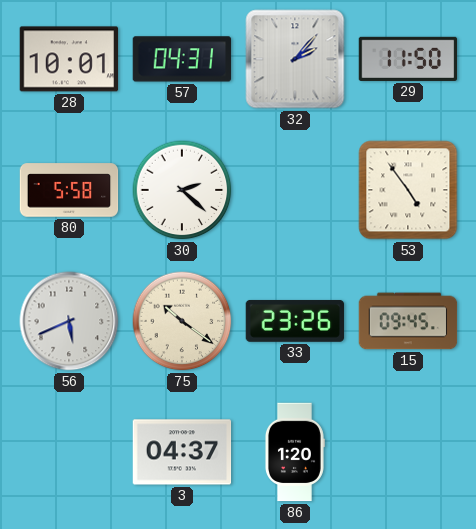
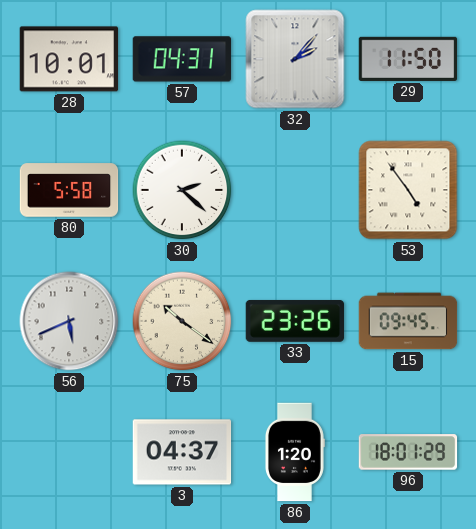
96: none -> 18:01 (408, 452)
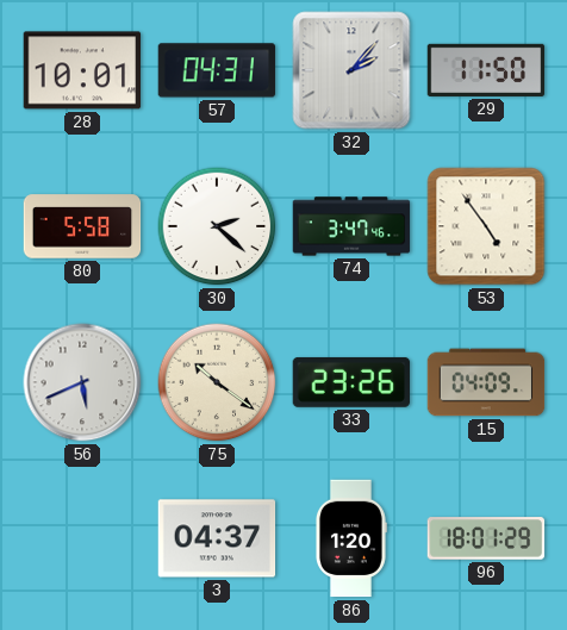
74: none -> 3:47 (351, 226)
15: 09:45 -> 04:09 (486, 382)
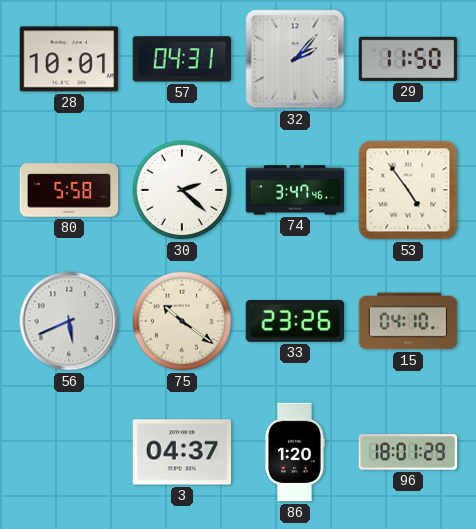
15: 04:09 -> 04:10 (408, 321)
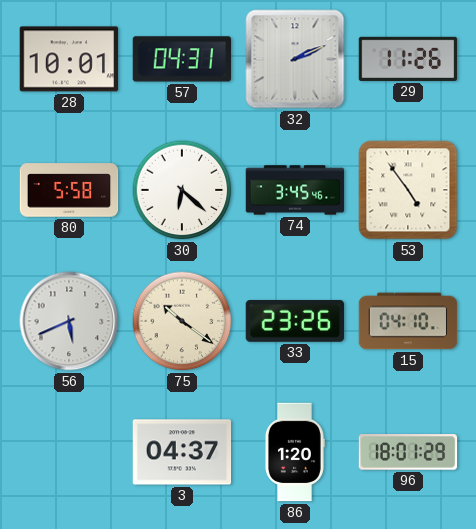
32: 2:07 -> 2:11 (295, 59)
29: 11:50 -> 11:26 (408, 59)
30: 2:22 -> 6:22 (182, 190)
74: 3:47 -> 3:45 (295, 190)
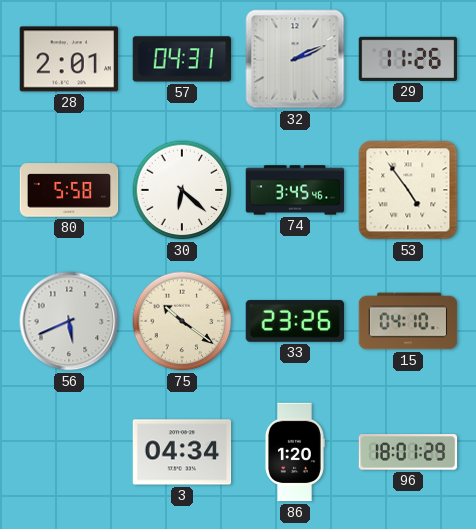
28: 10:01 -> 2:01 (69, 59)
3: 04:37 -> 04:34 (182, 452)
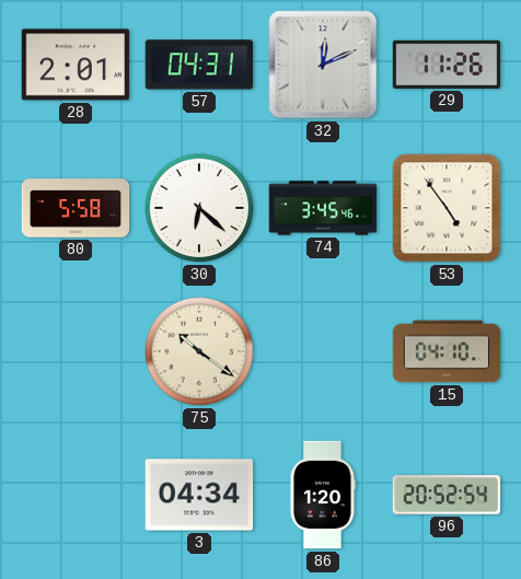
32: 2:11 -> 12:11 (323, 65)
56: 5:41 -> none (69, 321)
33: 23:26 -> none (295, 321)
96: 18:01 -> 20:52 (447, 495)
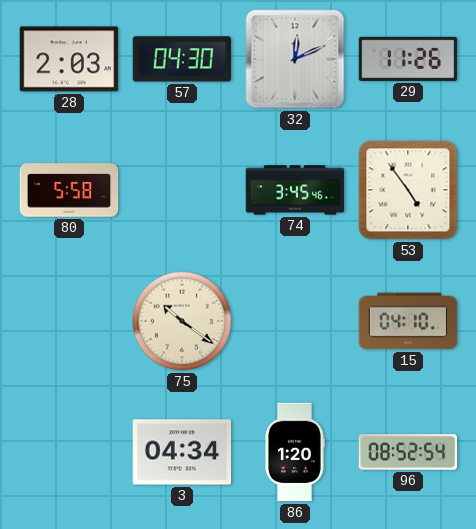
28: 2:01 -> 2:03 (69, 59)
57: 04:31 -> 04:30 (182, 59)
30: 6:22 -> none (199, 208)
96: 20:52 -> 08:52 (408, 452)
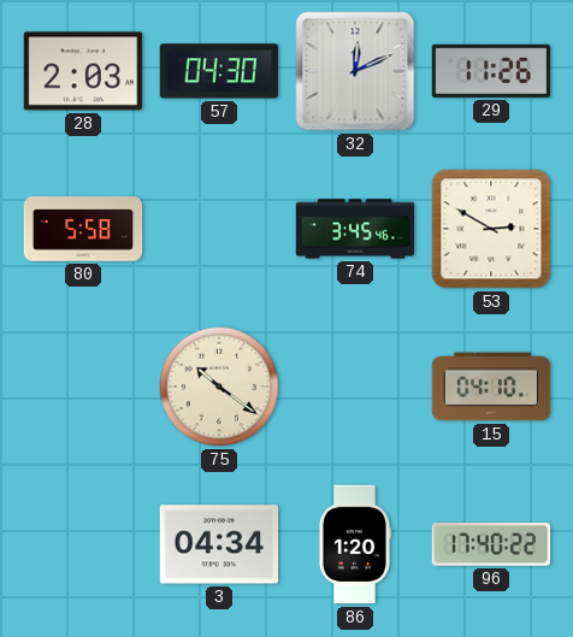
53: 4:54 -> 2:50 (491, 229)
96: 08:52 -> 17:40 (491, 544)
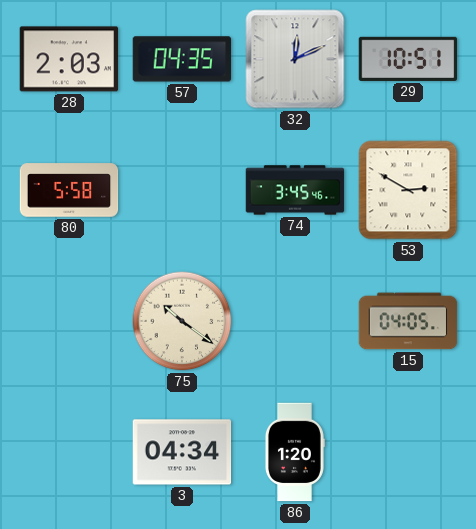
57: 04:30 -> 04:35 (182, 59)
29: 11:26 -> 10:51 (408, 59)
15: 04:10 -> 04:05 (408, 321)
96: 17:40 -> none (491, 544)
